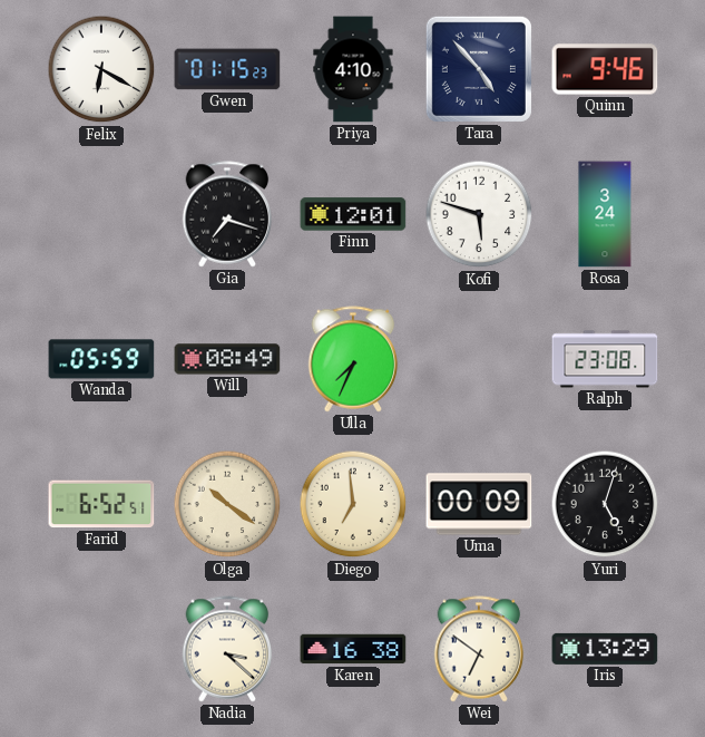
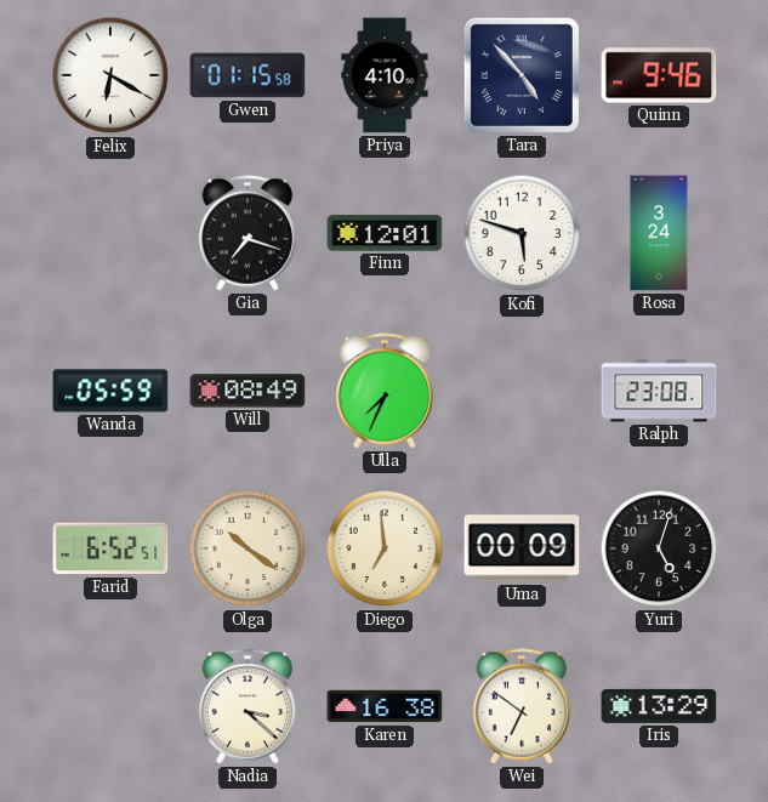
Gwen: 01:15:23 -> 01:15:58 (248, 75)
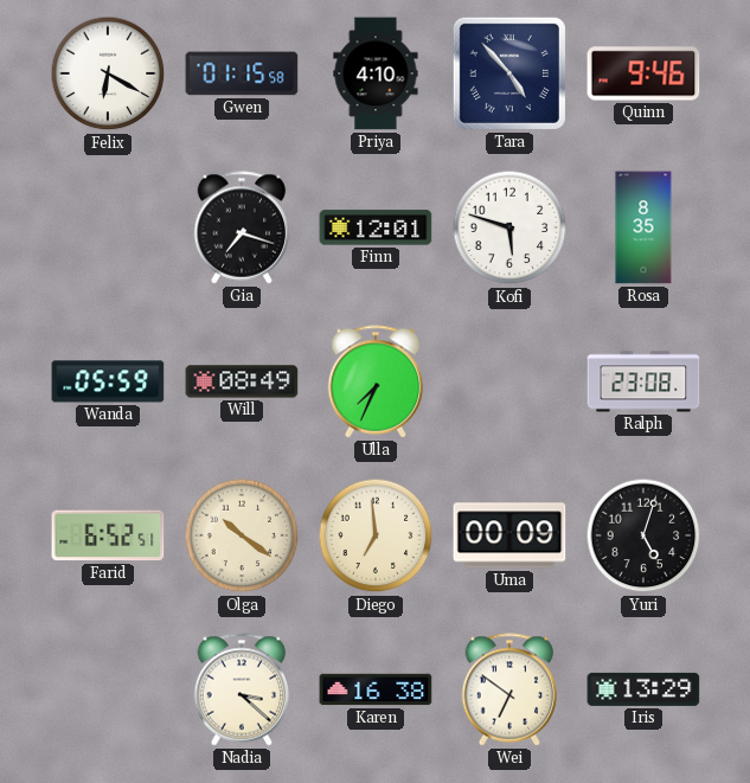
Rosa: 3:24 -> 8:35 (643, 227)
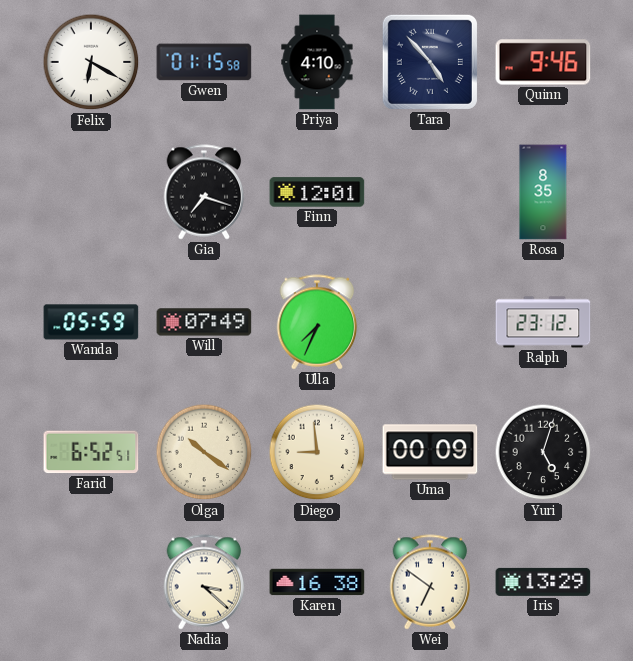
Kofi: 5:48 -> none (509, 227)
Will: 08:49 -> 07:49 (204, 322)
Ralph: 23:08 -> 23:12 (543, 322)
Diego: 6:59 -> 8:59 (317, 452)
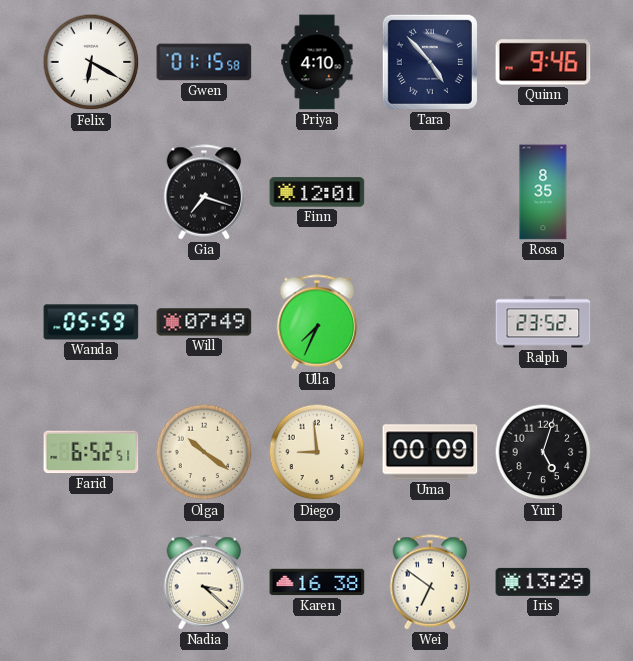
Ralph: 23:12 -> 23:52 (543, 322)
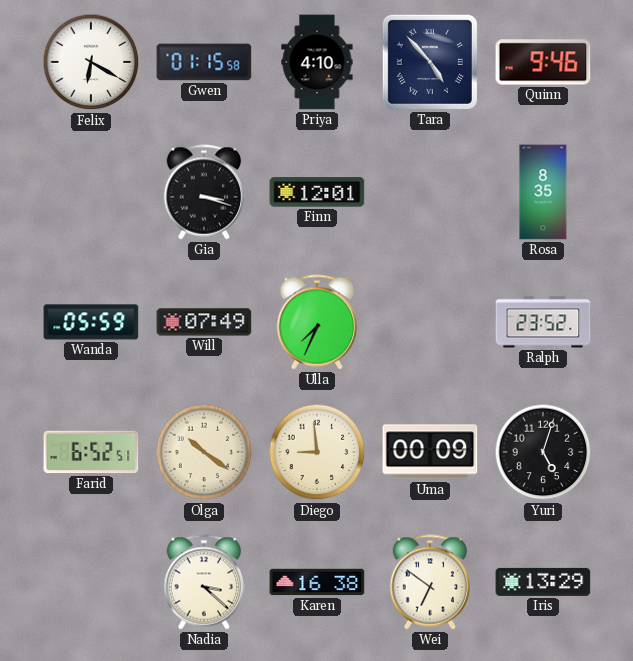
Gia: 7:18 -> 3:18 (204, 192)
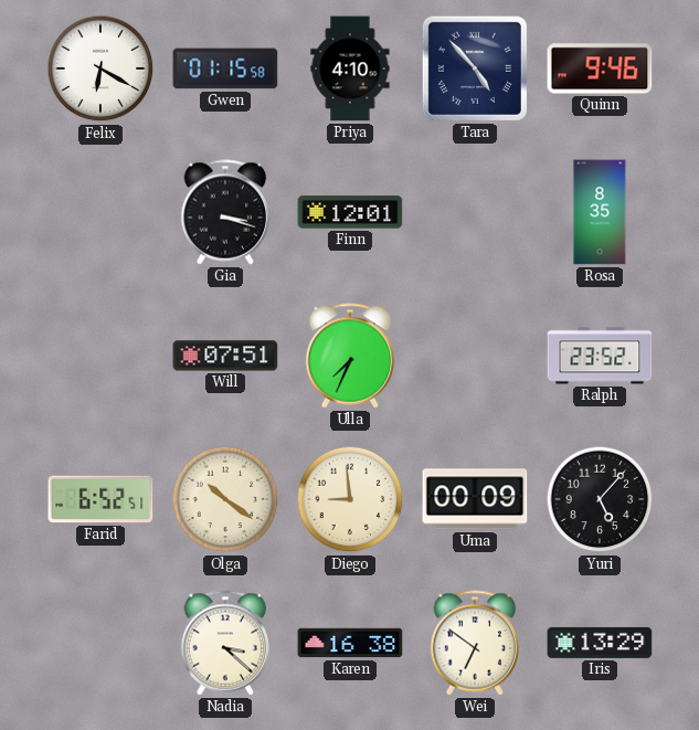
Wanda: 05:59 -> none (91, 322)
Will: 07:49 -> 07:51 (225, 356)
Yuri: 5:03 -> 5:07 (600, 499)
